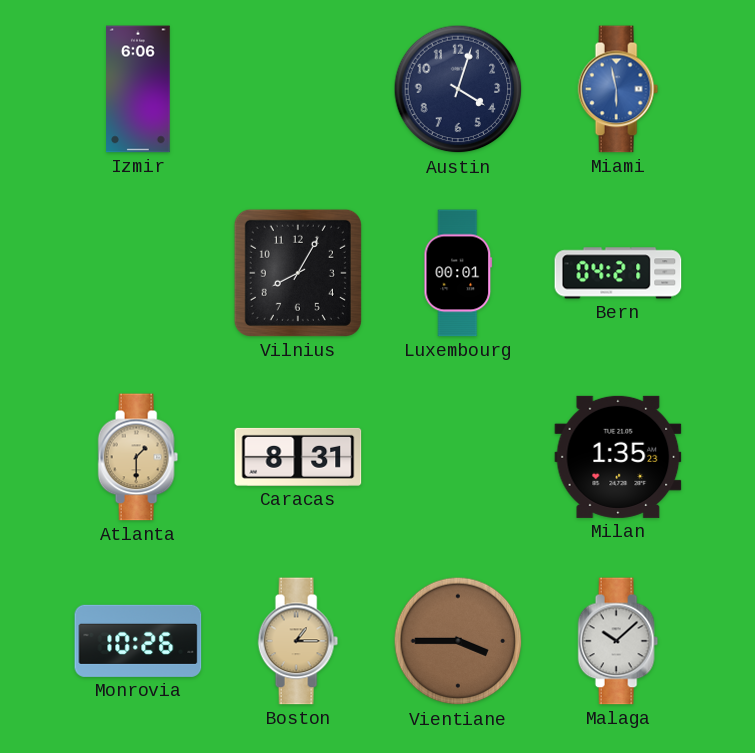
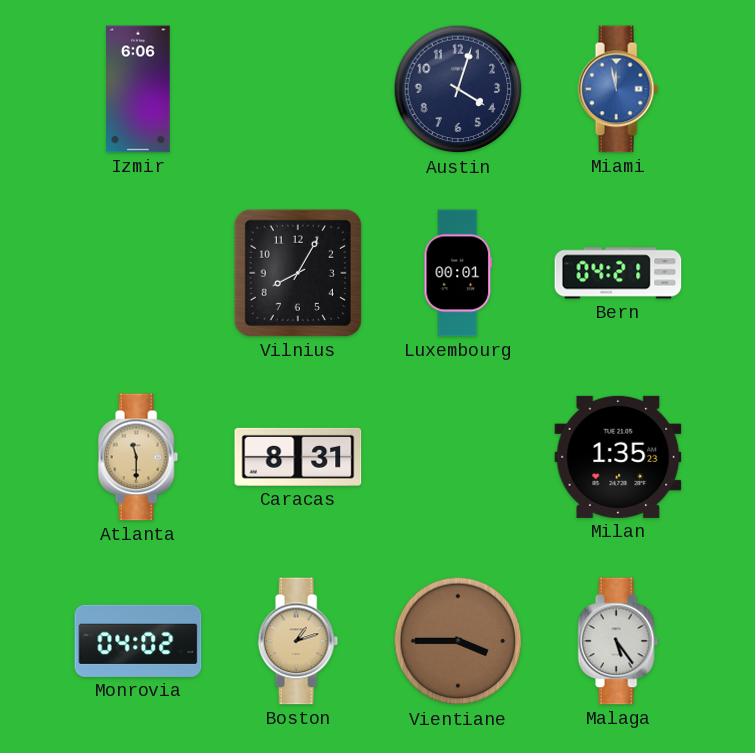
Miami: 5:58 -> 11:58 (618, 89)
Atlanta: 1:30 -> 11:30 (138, 457)
Monrovia: 10:26 -> 04:02 (138, 641)
Boston: 1:15 -> 1:12 (298, 641)
Malaga: 10:08 -> 5:24 (618, 641)
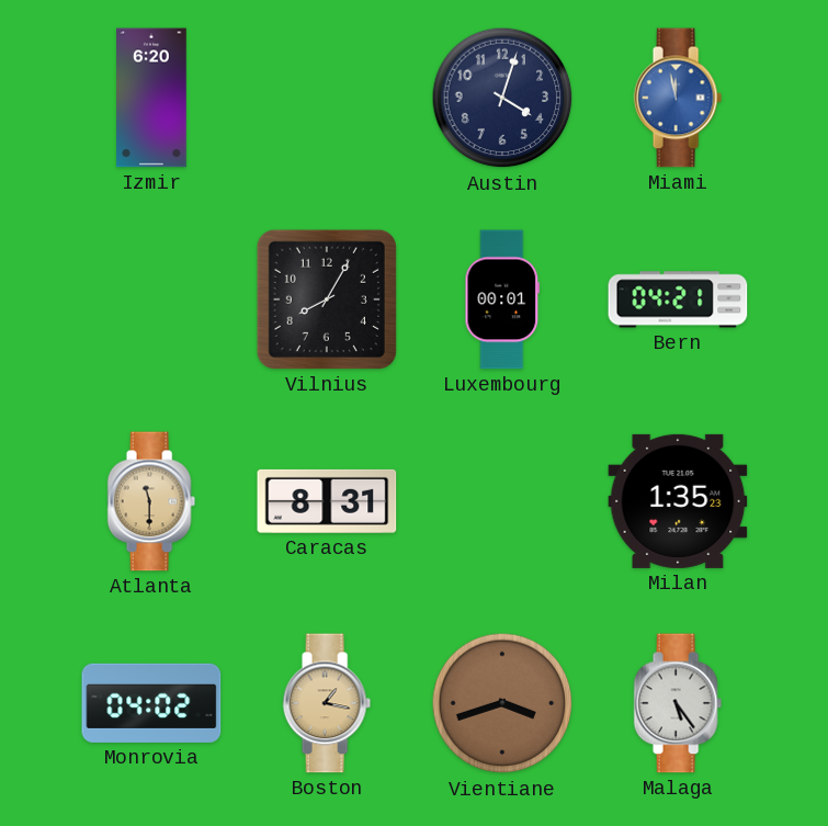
Izmir: 6:06 -> 6:20 (151, 98)
Boston: 1:12 -> 1:17 (327, 703)
Vientiane: 3:45 -> 3:42 (502, 703)
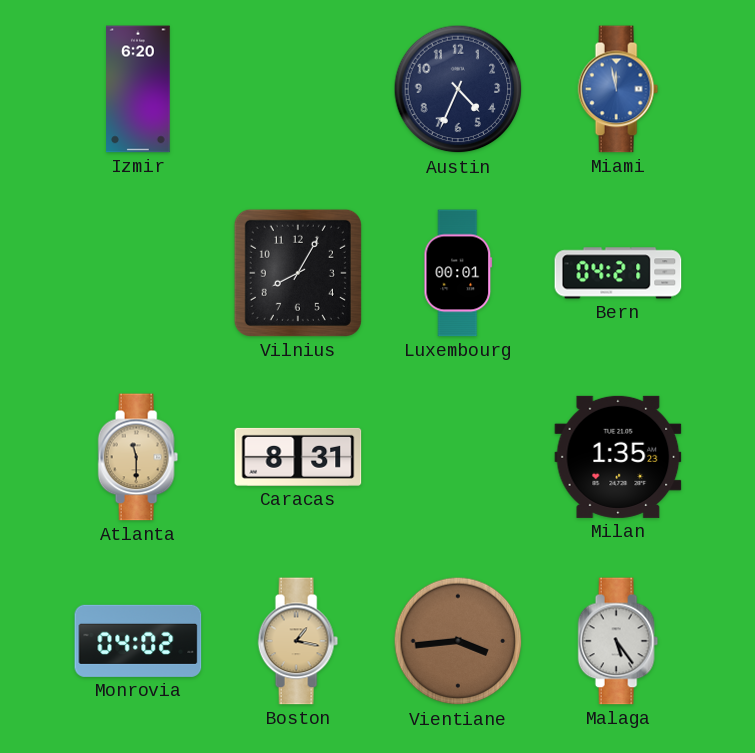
Austin: 4:03 -> 4:34 (458, 89)
Vientiane: 3:42 -> 3:44 (458, 641)
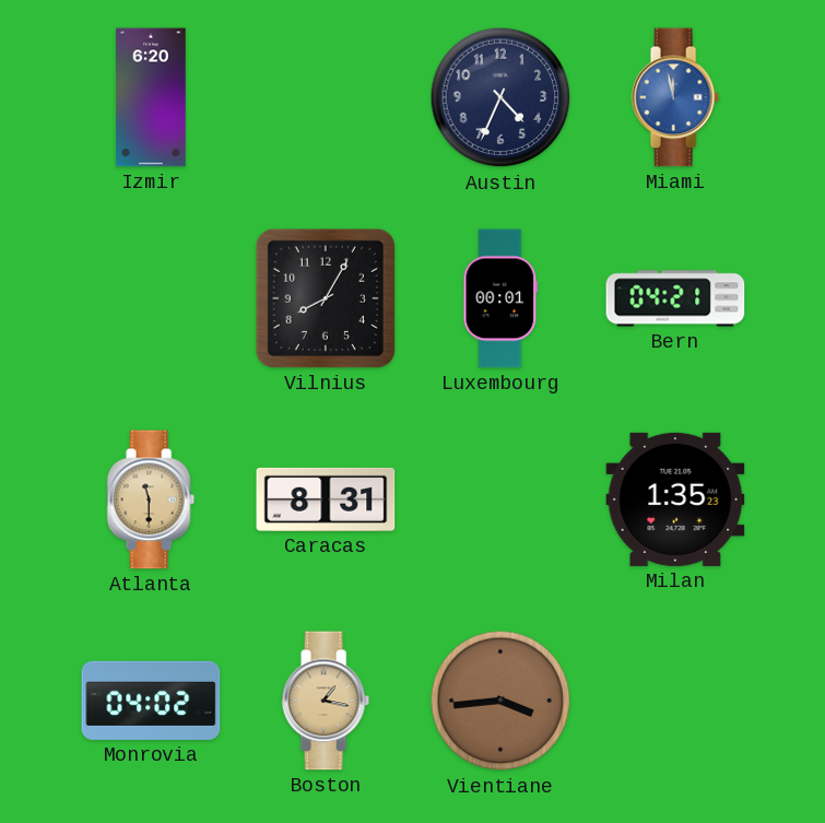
Malaga: 5:24 -> none (618, 641)
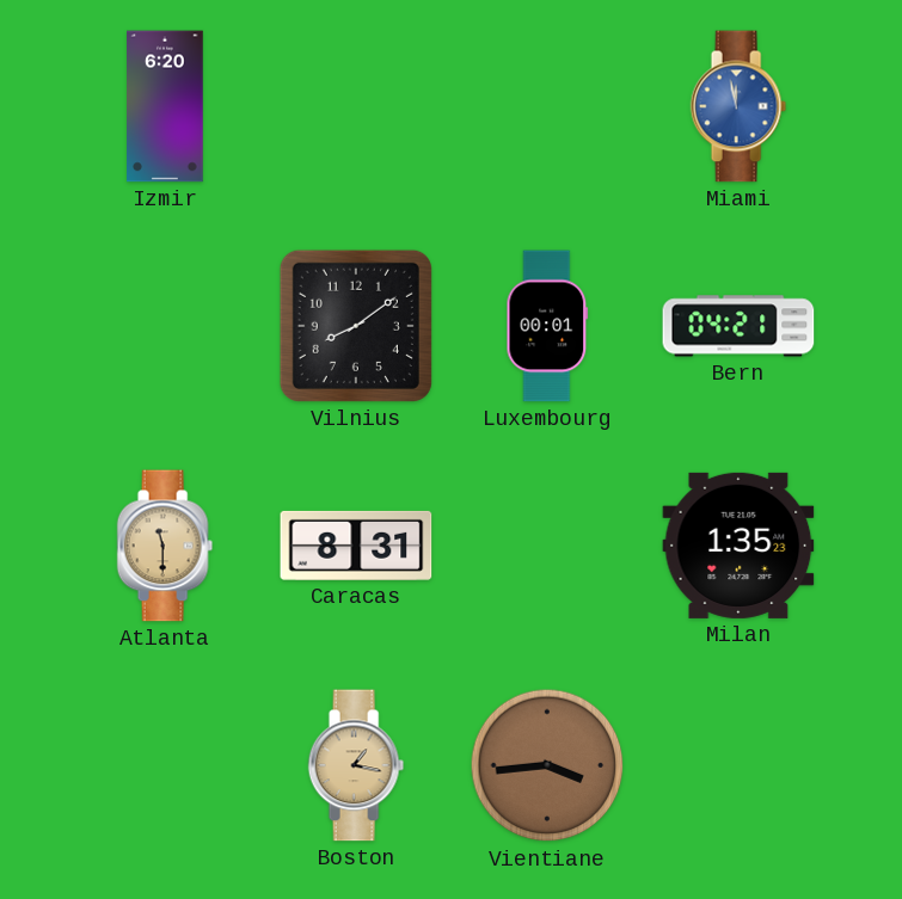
Austin: 4:34 -> none (500, 97)
Vilnius: 8:05 -> 8:09 (356, 326)
Monrovia: 04:02 -> none (151, 701)
